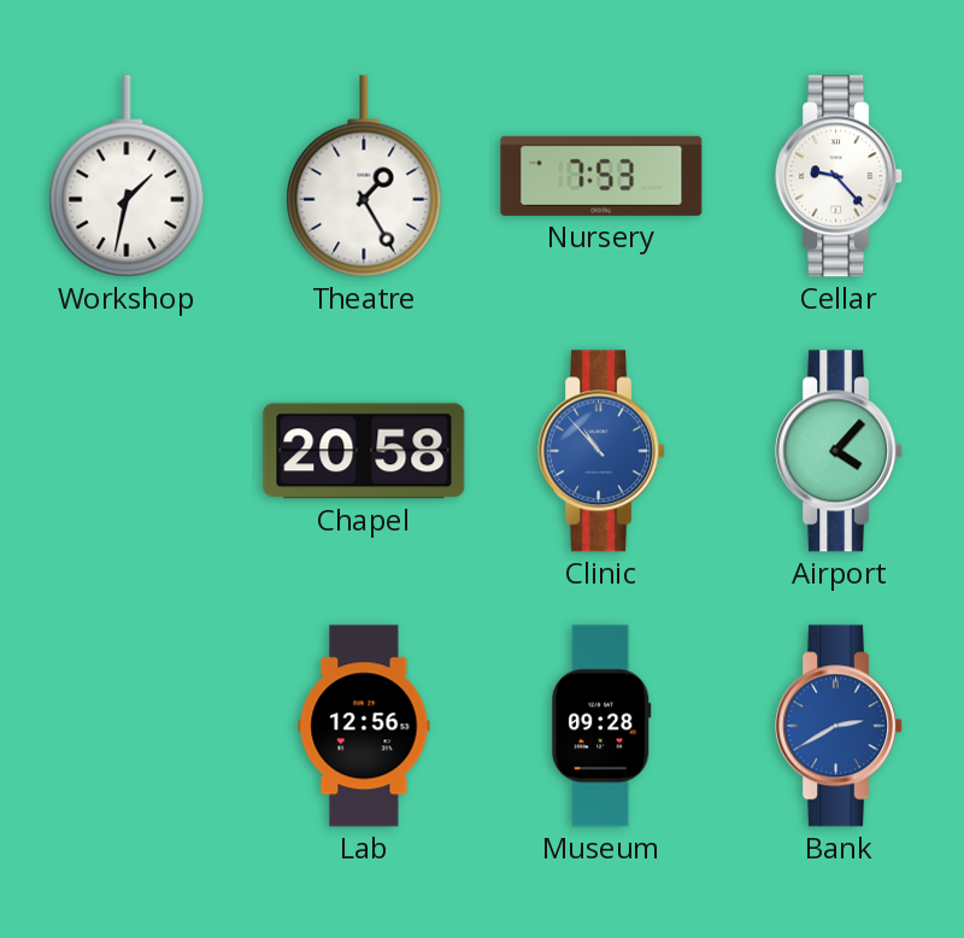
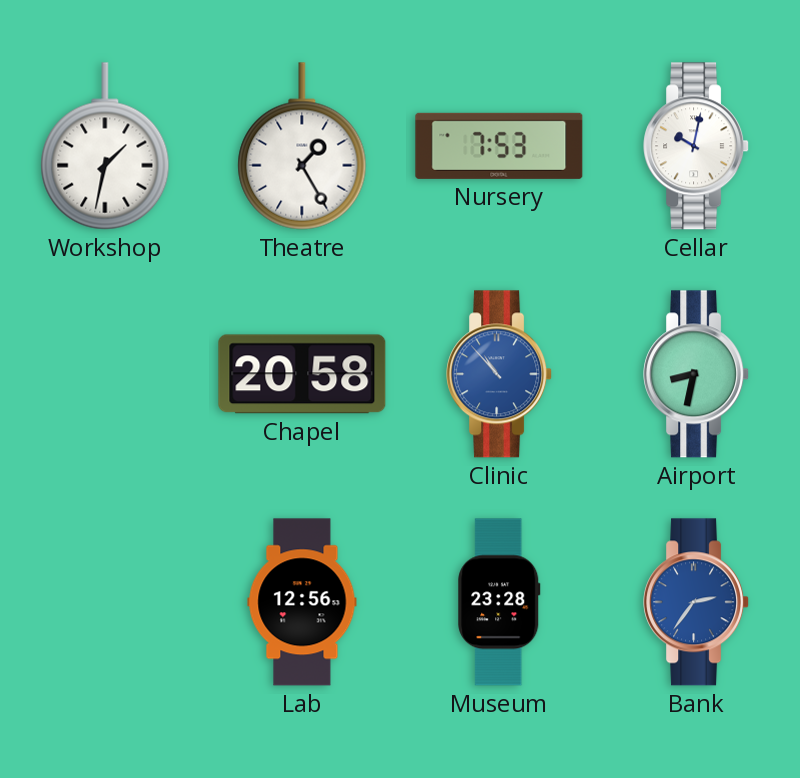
Cellar: 9:23 -> 10:02 (697, 146)
Airport: 4:07 -> 8:32 (697, 374)
Museum: 09:28 -> 23:28 (499, 602)
Bank: 2:40 -> 2:36 (697, 602)
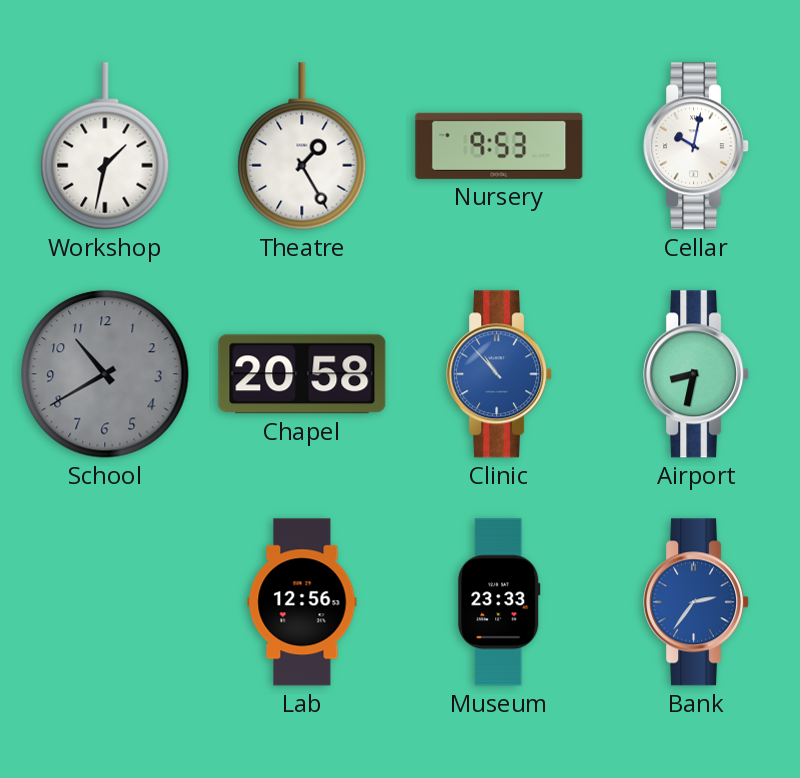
Nursery: 7:53 -> 9:53 (499, 146)
School: none -> 10:40 (105, 374)
Museum: 23:28 -> 23:33 (499, 602)
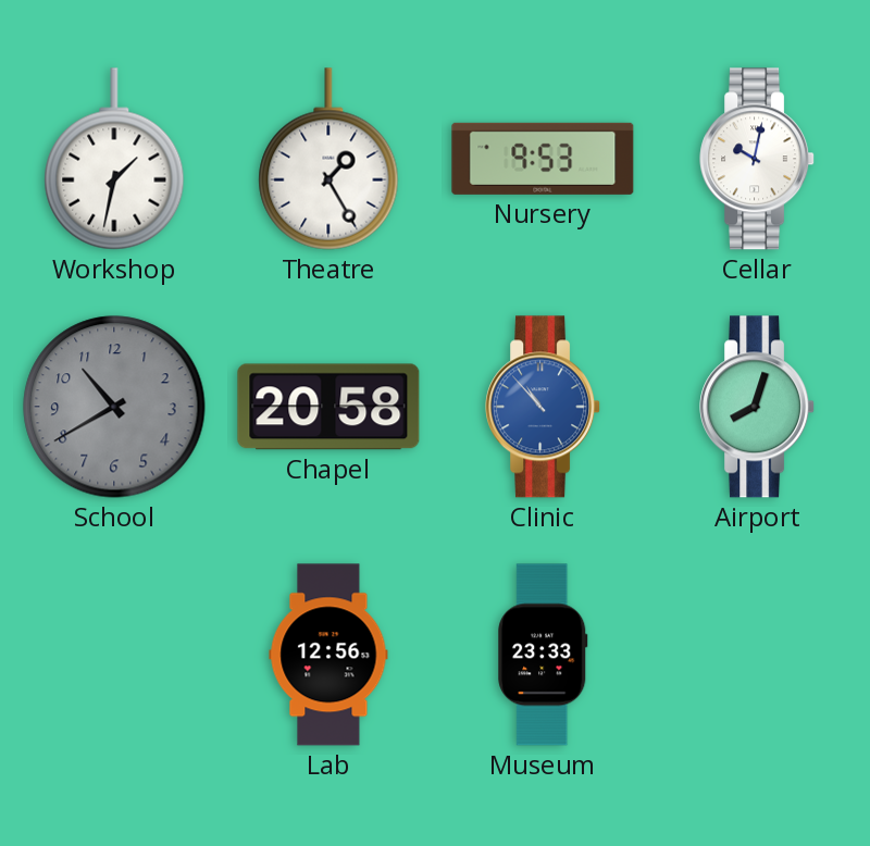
Airport: 8:32 -> 8:03 (758, 407)
Bank: 2:36 -> none (697, 602)
